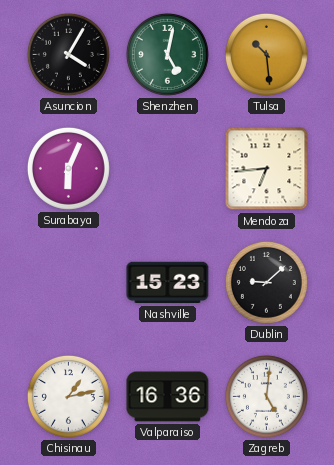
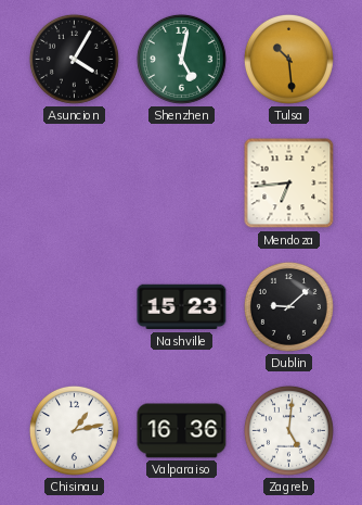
Surabaya: 6:04 -> none (68, 168)
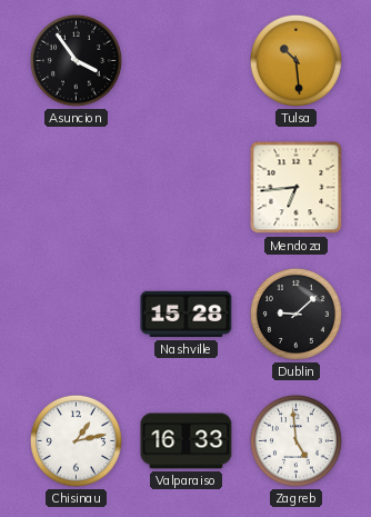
Asuncion: 4:05 -> 3:54 (76, 60)
Shenzhen: 5:02 -> none (181, 59)
Nashville: 15:23 -> 15:28 (187, 315)
Valparaiso: 16:36 -> 16:33 (187, 441)
Zagreb: 5:01 -> 4:59 (295, 440)
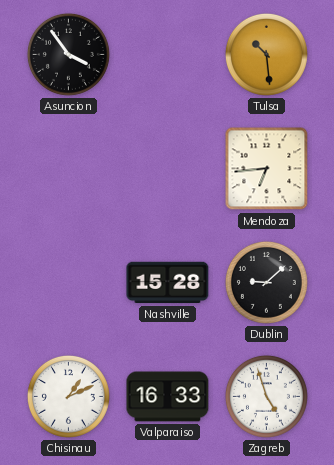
Chisinau: 1:13 -> 1:11 (68, 396)
Zagreb: 4:59 -> 4:57 (266, 396)
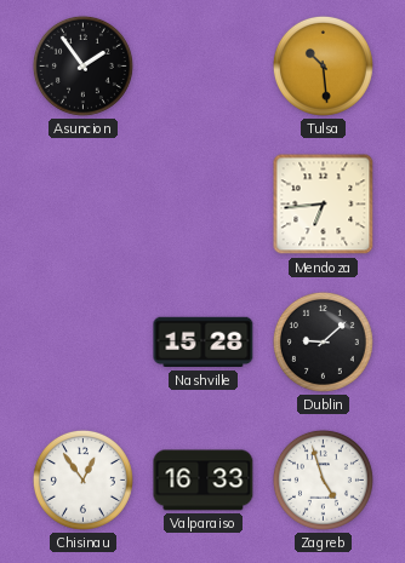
Asuncion: 3:54 -> 1:54 (82, 65)
Chisinau: 1:11 -> 12:54 (82, 479)
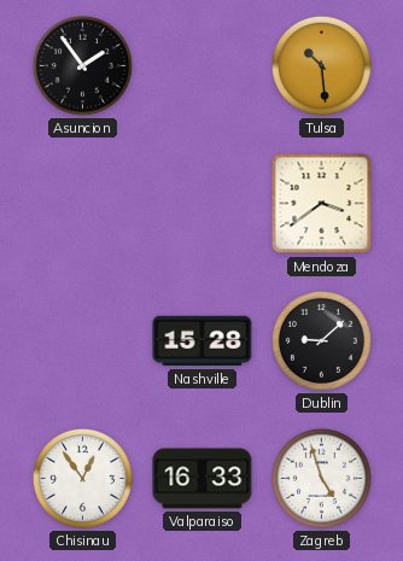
Mendoza: 6:44 -> 3:39 (322, 204)
